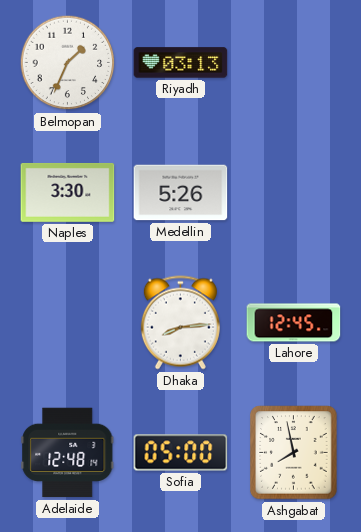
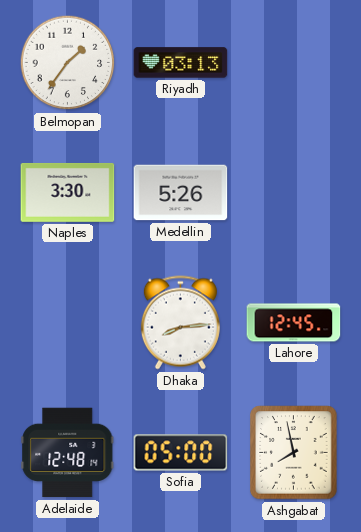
Belmopan: 1:34 -> 1:36 (68, 63)
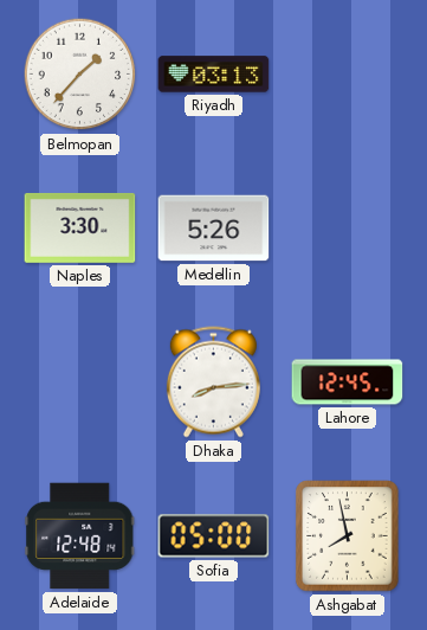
Belmopan: 1:36 -> 1:37 (80, 75)
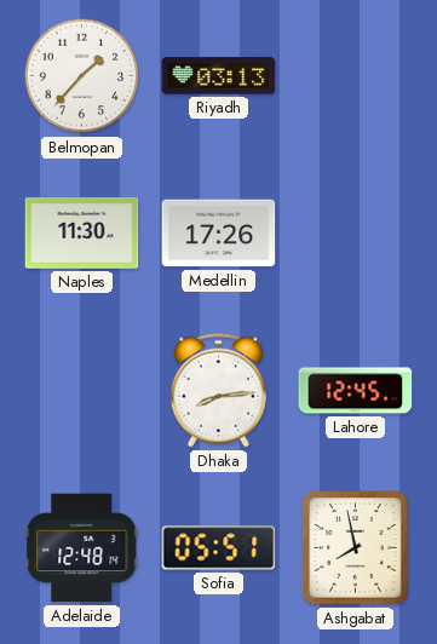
Naples: 3:30 -> 11:30 (82, 232)
Medellin: 5:26 -> 17:26 (219, 234)
Sofia: 05:00 -> 05:51 (219, 548)
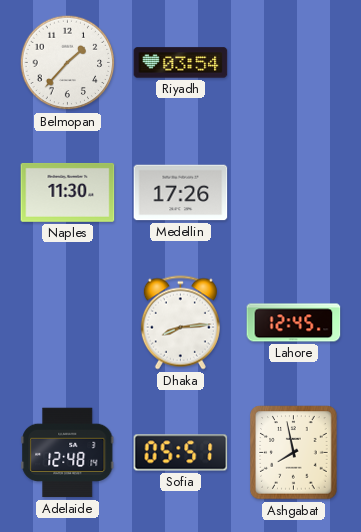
Riyadh: 03:13 -> 03:54 (181, 63)
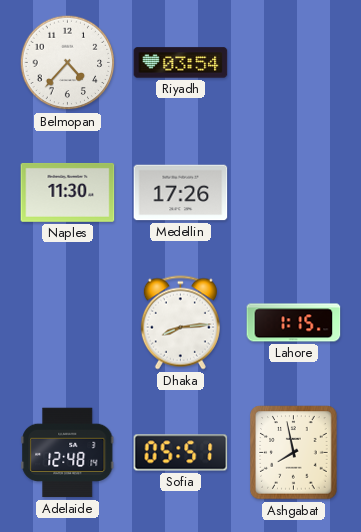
Belmopan: 1:37 -> 4:37 (68, 63)
Lahore: 12:45 -> 1:15 (294, 323)
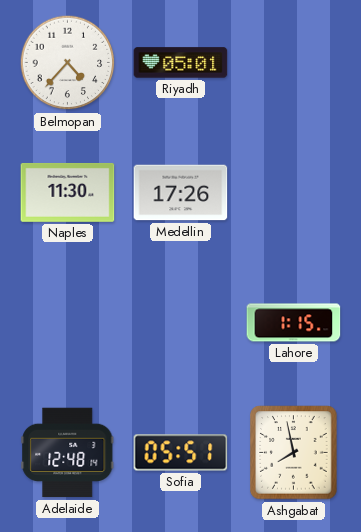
Riyadh: 03:54 -> 05:01 (181, 63)
Dhaka: 8:14 -> none (180, 323)
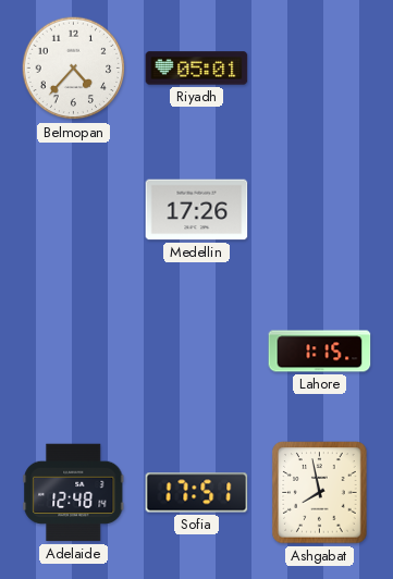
Naples: 11:30 -> none (68, 192)
Sofia: 05:51 -> 17:51 (197, 493)
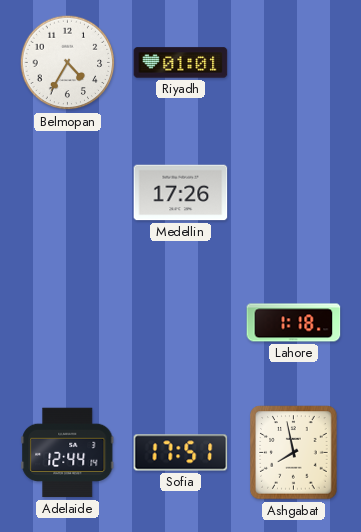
Belmopan: 4:37 -> 4:35 (68, 63)
Riyadh: 05:01 -> 01:01 (181, 63)
Lahore: 1:15 -> 1:18 (294, 323)
Adelaide: 12:48 -> 12:44 (68, 453)
